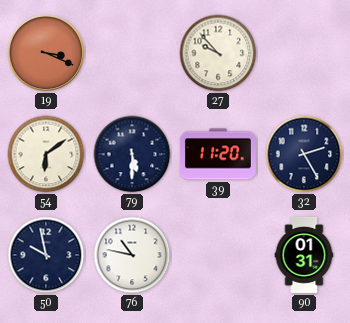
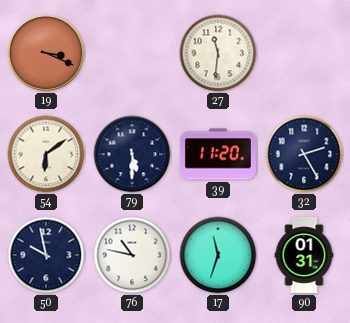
27: 9:53 -> 11:31 (218, 53)
17: none -> 11:33 (218, 255)
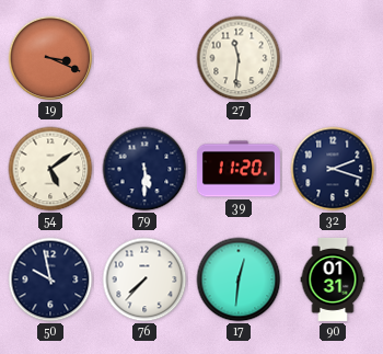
54: 6:09 -> 5:09 (50, 169)
32: 2:25 -> 2:18 (333, 169)
76: 10:47 -> 7:37 (144, 279)
17: 11:33 -> 12:31 (239, 279)
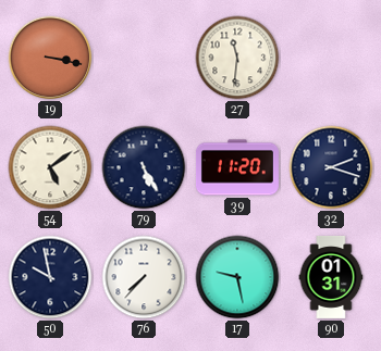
19: 3:19 -> 3:17 (50, 58)
79: 5:30 -> 5:25 (144, 167)
17: 12:31 -> 9:28 (237, 277)
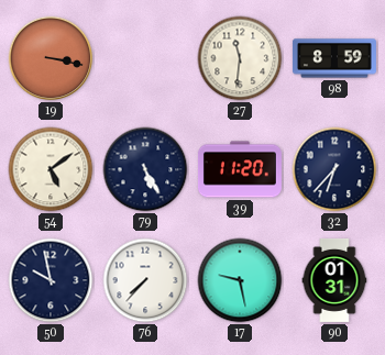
98: none -> 8:59 (334, 58)
32: 2:18 -> 6:37 (334, 169)
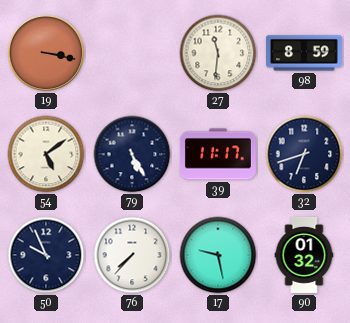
39: 11:20 -> 11:17 (218, 154)
32: 6:37 -> 6:42 (304, 154)
50: 9:58 -> 9:56 (46, 255)
90: 01:31 -> 01:32 (304, 255)
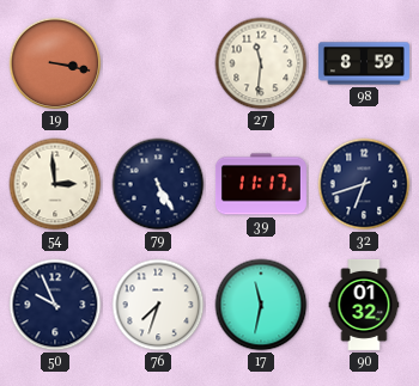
54: 5:09 -> 2:59 (55, 184)
76: 7:37 -> 7:33 (158, 305)
17: 9:28 -> 11:32 (261, 305)
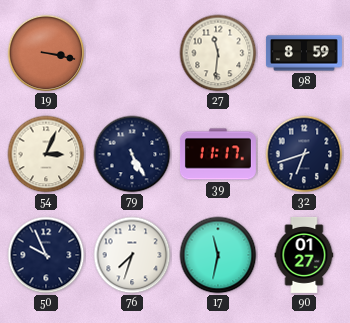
54: 2:59 -> 3:04 (46, 154)
90: 01:32 -> 01:27 (304, 255)
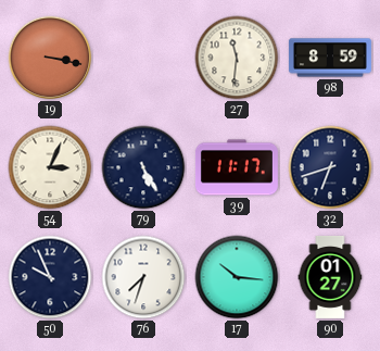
17: 11:32 -> 10:16 (237, 277)
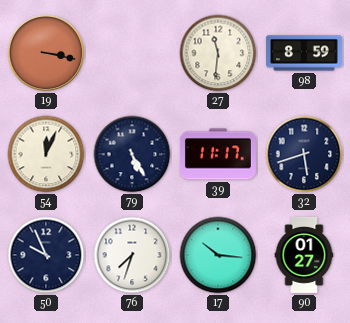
54: 3:04 -> 12:04 (46, 154)
32: 6:42 -> 5:42 (304, 154)
